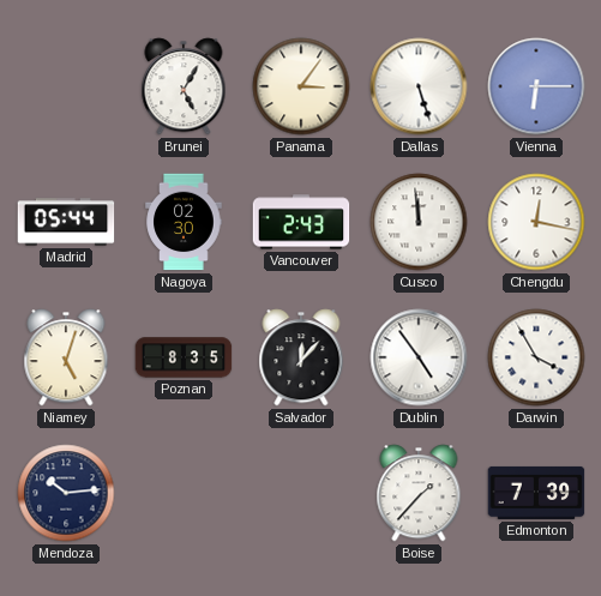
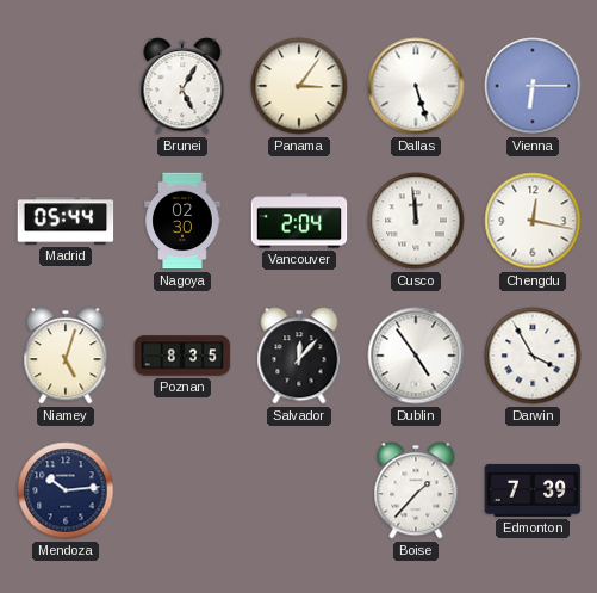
Vancouver: 2:43 -> 2:04 (299, 221)
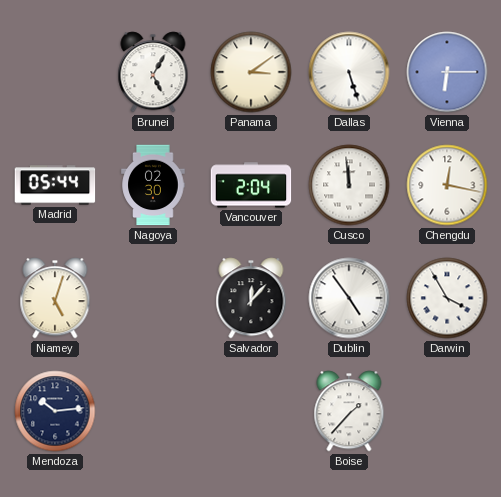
Panama: 3:06 -> 3:09 (251, 72)
Poznan: 8:35 -> none (182, 356)
Edmonton: 7:39 -> none (533, 490)
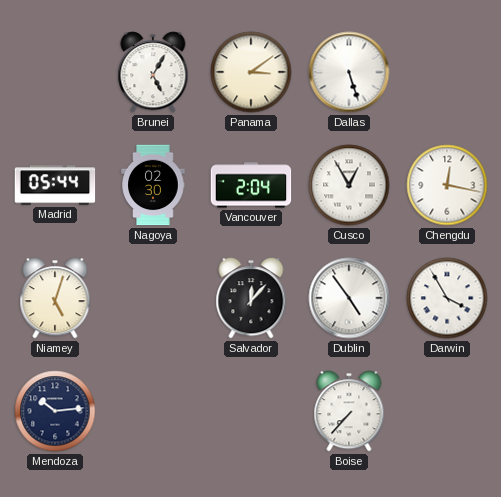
Vienna: 6:15 -> none (447, 72)
Cusco: 11:59 -> 12:55 (349, 185)
Boise: 1:37 -> 7:37 (349, 411)
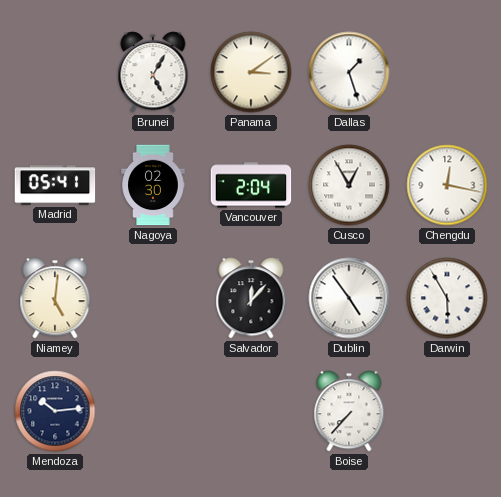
Dallas: 5:27 -> 1:27 (349, 72)
Madrid: 05:44 -> 05:41 (55, 185)
Niamey: 5:03 -> 5:01 (55, 298)
Darwin: 3:55 -> 5:55 (447, 298)
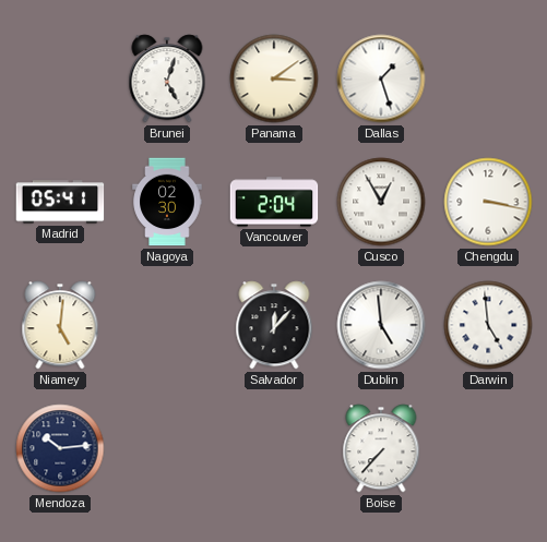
Brunei: 5:05 -> 5:03 (167, 79)
Chengdu: 12:17 -> 3:17 (488, 202)
Dublin: 4:54 -> 4:59 (381, 325)
Darwin: 5:55 -> 4:59 (488, 325)
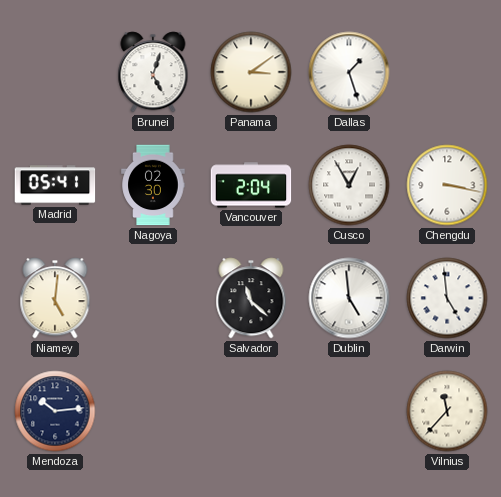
Salvador: 12:07 -> 11:22 (251, 298)
Boise: 7:37 -> none (381, 448)
Vilnius: none -> 11:37 (447, 411)
